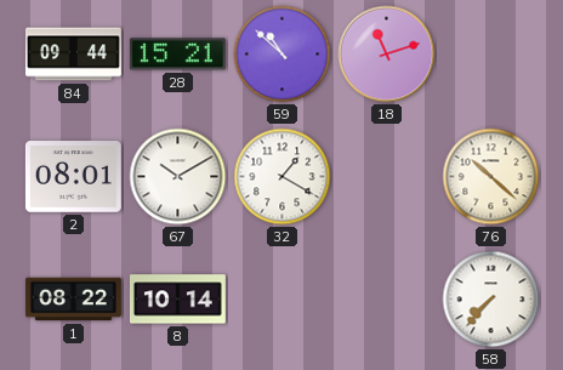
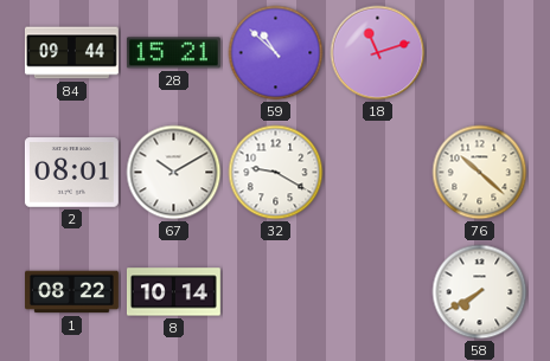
32: 1:20 -> 9:20 (276, 173)
58: 7:37 -> 7:40 (480, 292)
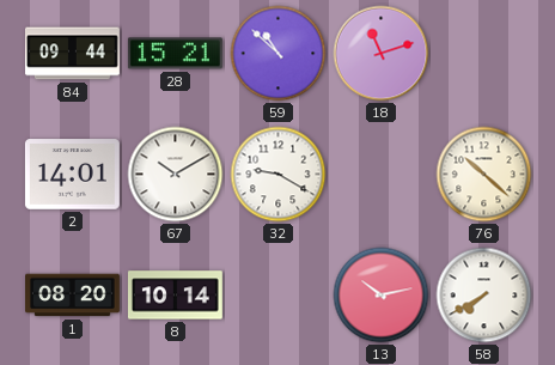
2: 08:01 -> 14:01 (72, 175)
1: 08:22 -> 08:20 (73, 296)
13: none -> 10:13 (382, 296)
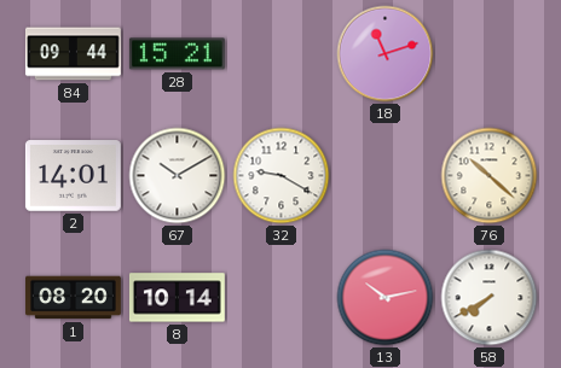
59: 10:52 -> none (279, 54)
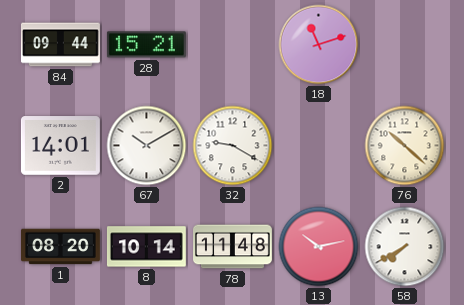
78: none -> 11:48 (233, 247)
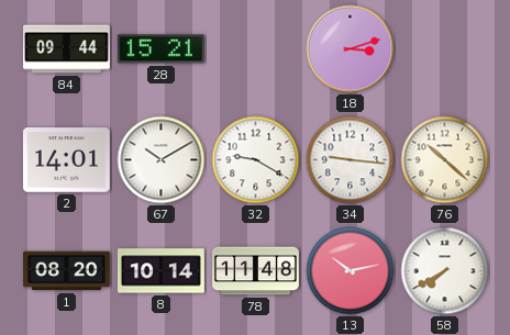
18: 11:12 -> 3:12 (351, 49)
34: none -> 9:16 (351, 160)
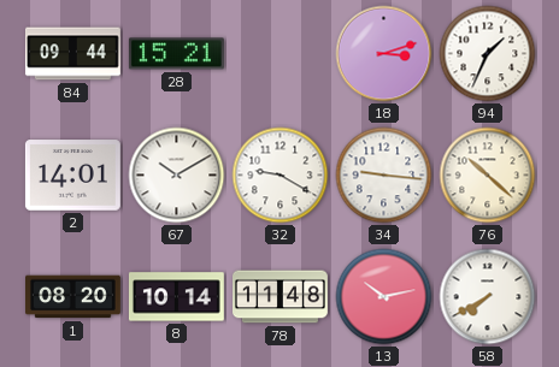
94: none -> 1:34 (488, 54)
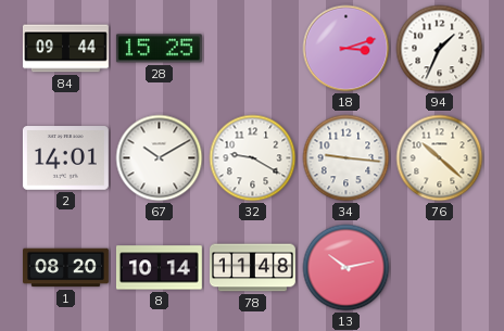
28: 15:21 -> 15:25 (159, 49)
58: 7:40 -> none (488, 297)
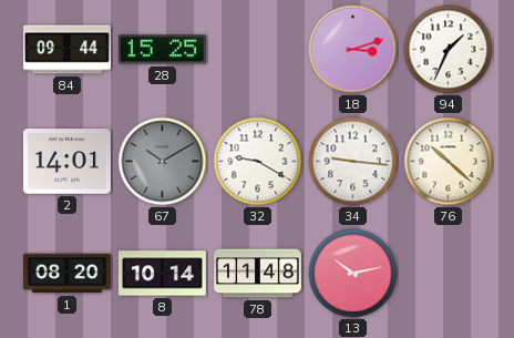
67 dial: white -> grey (163, 162)
